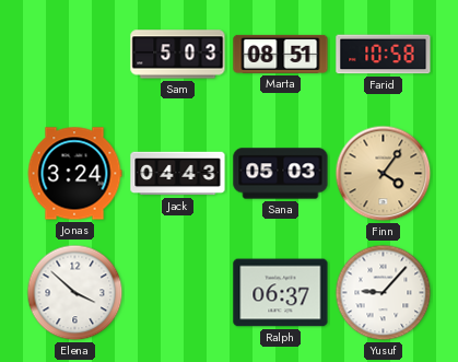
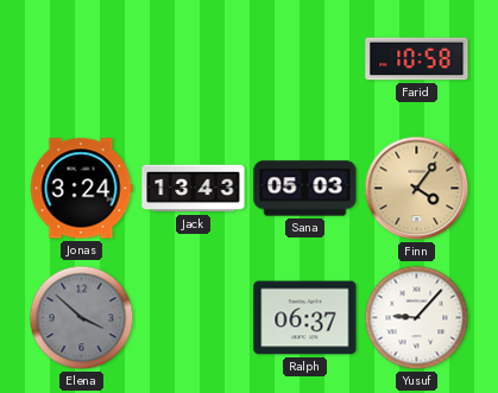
Sam: 5:03 -> none (178, 55)
Marta: 08:51 -> none (281, 54)
Jack: 04:43 -> 13:43 (194, 189)
Elena dial: white -> grey (82, 318)
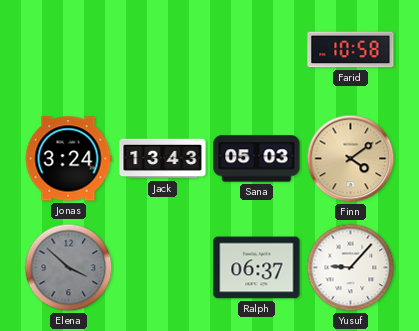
Finn: 4:06 -> 4:09 (351, 159)
